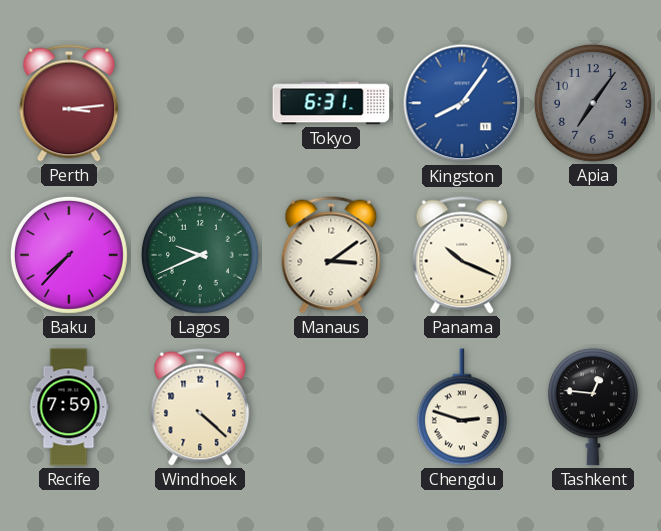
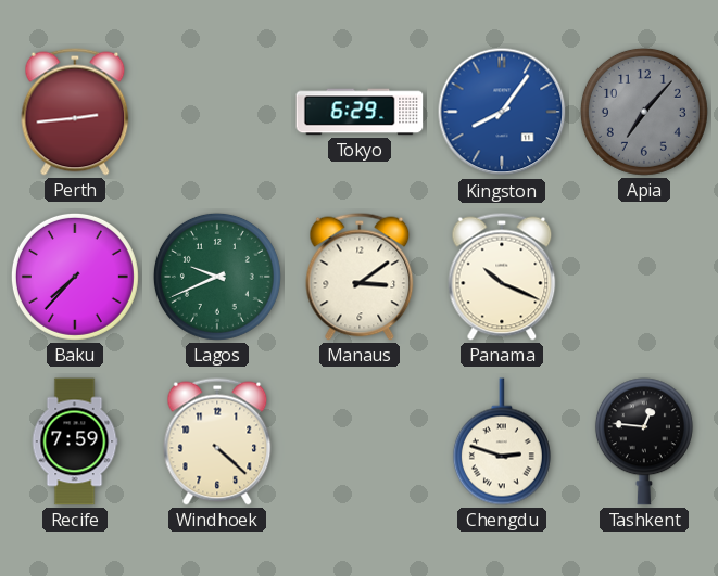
Perth: 3:14 -> 2:44 (75, 112)
Tokyo: 6:31 -> 6:29 (360, 112)
Apia: 7:06 -> 7:07 (644, 112)
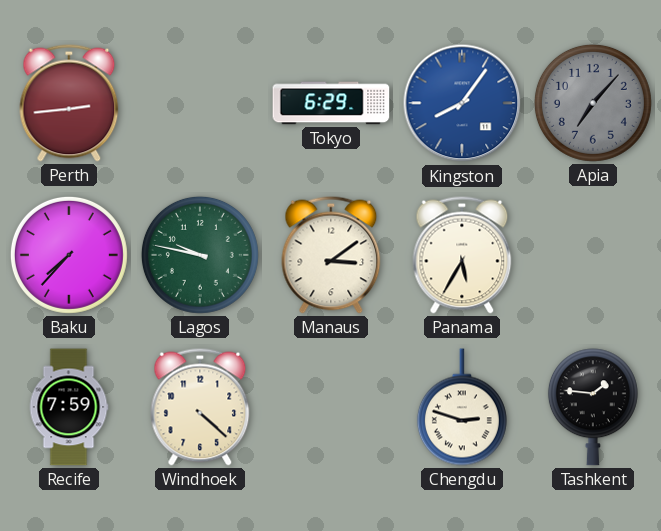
Lagos: 9:41 -> 9:47 (200, 255)
Panama: 10:19 -> 5:35 (462, 255)
Tashkent: 12:46 -> 1:46 (593, 407)
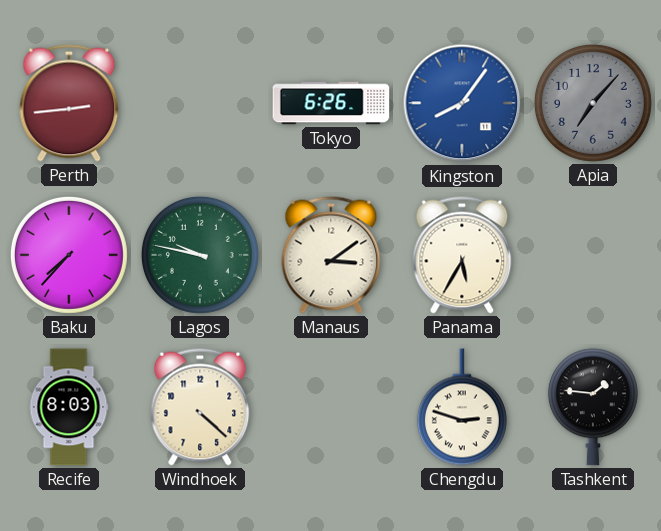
Tokyo: 6:29 -> 6:26 (331, 103)
Recife: 7:59 -> 8:03 (69, 407)
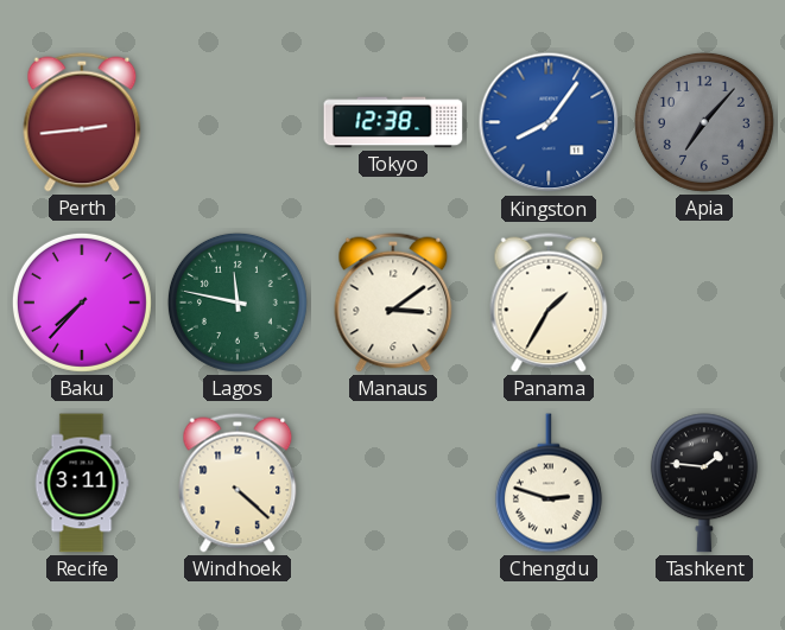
Tokyo: 6:26 -> 12:38 (393, 122)
Lagos: 9:47 -> 11:47 (238, 303)
Panama: 5:35 -> 1:35 (549, 303)
Recife: 8:03 -> 3:11 (82, 483)
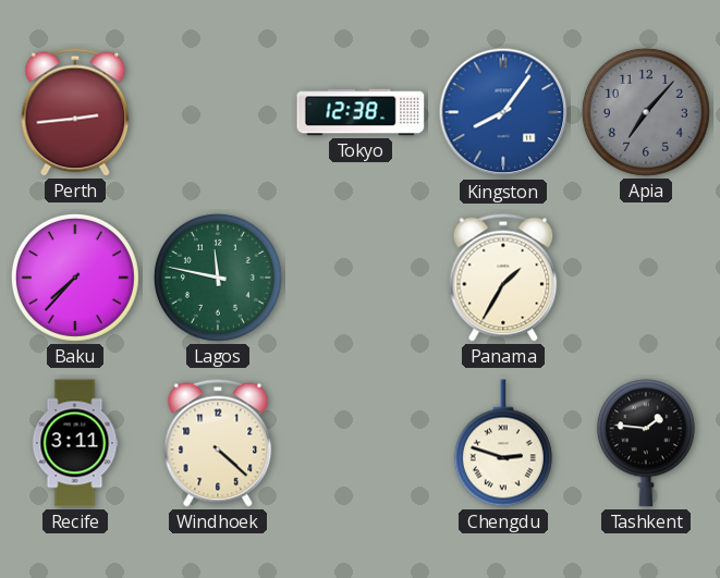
Manaus: 3:09 -> none (393, 303)
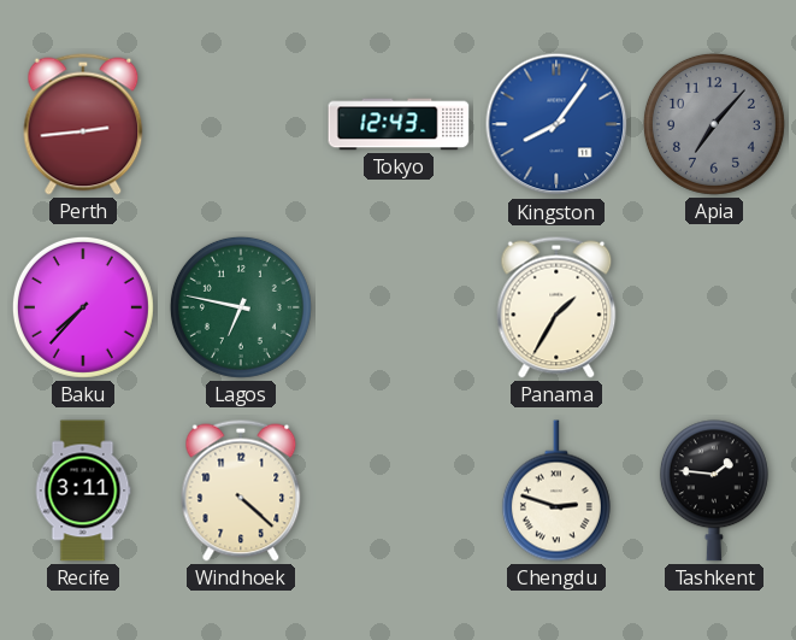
Tokyo: 12:38 -> 12:43 (399, 124)
Lagos: 11:47 -> 6:47 (241, 307)
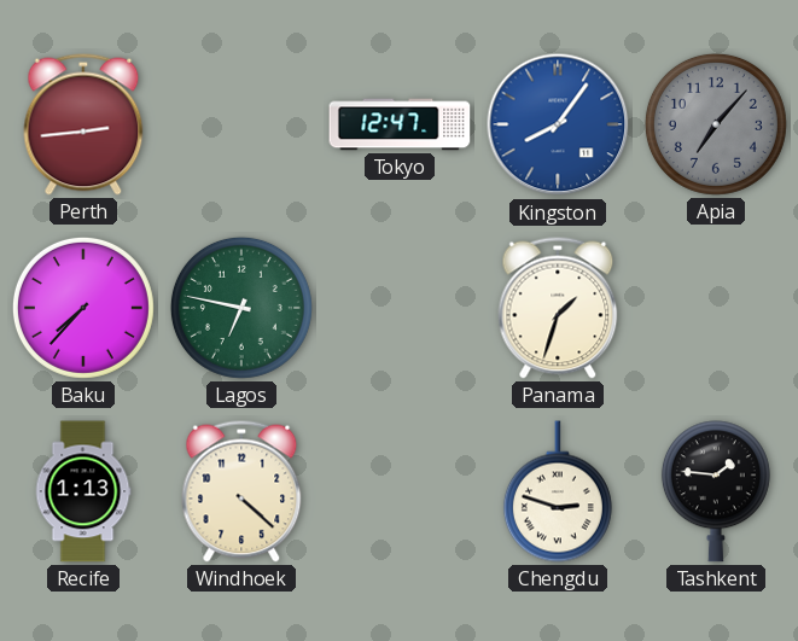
Tokyo: 12:43 -> 12:47 (400, 124)
Panama: 1:35 -> 1:33 (558, 308)
Recife: 3:11 -> 1:13 (83, 491)
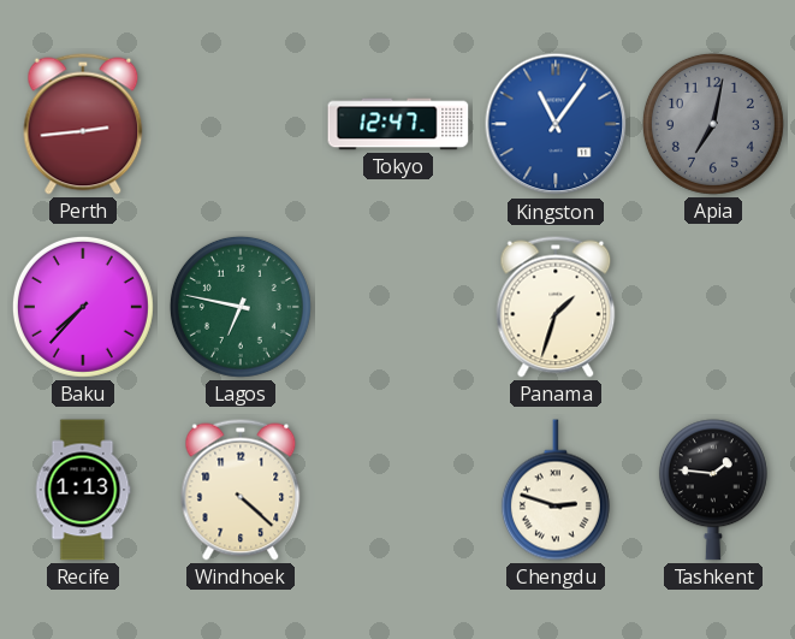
Kingston: 8:06 -> 11:06 (556, 124)
Apia: 7:07 -> 7:02 (713, 124)
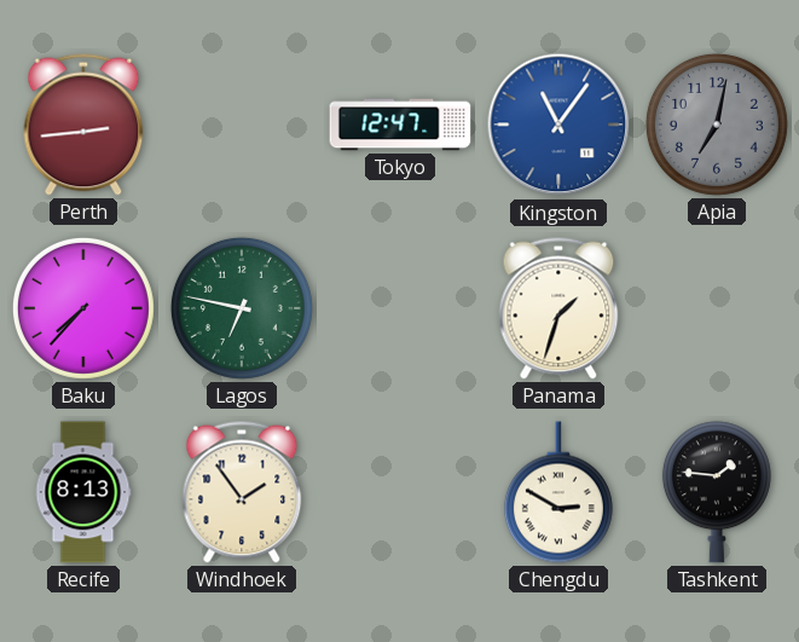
Recife: 1:13 -> 8:13 (83, 492)
Windhoek: 4:22 -> 1:54 (242, 492)
Chengdu: 2:48 -> 2:50 (558, 492)
